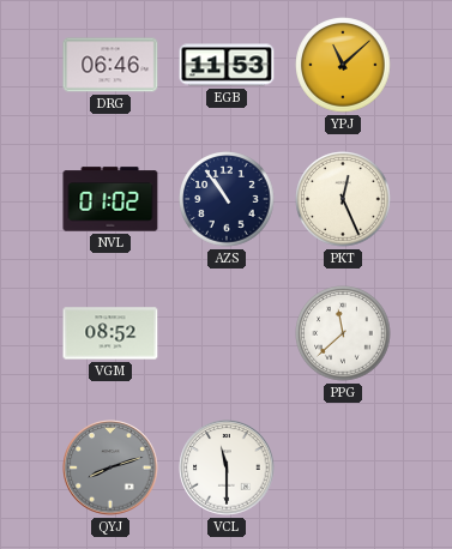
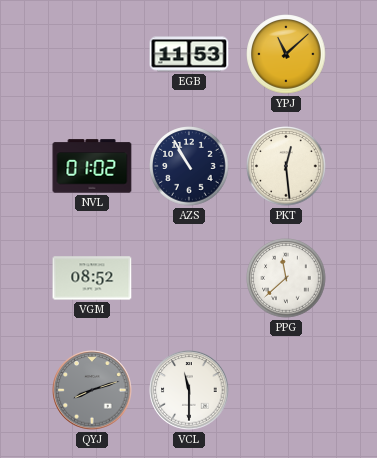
DRG: 06:46 -> none (110, 65)
AZS: 10:54 -> 10:55 (189, 166)
PKT: 12:26 -> 12:29 (286, 166)
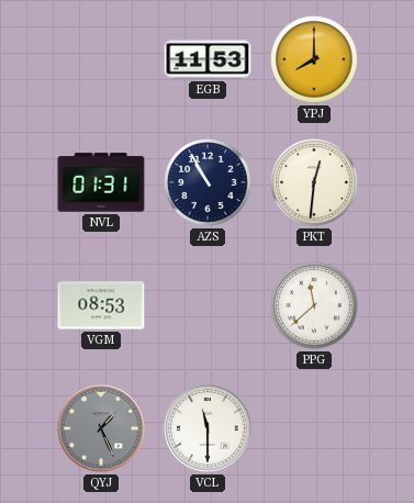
YPJ: 11:08 -> 8:00 (314, 59)
NVL: 01:02 -> 01:31 (101, 182)
PKT: 12:29 -> 12:31 (314, 182)
VGM: 08:52 -> 08:53 (101, 305)
QYJ: 8:12 -> 1:26 (101, 428)
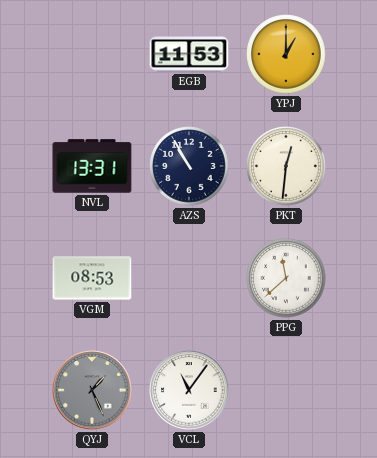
YPJ: 8:00 -> 1:00 (286, 54)
NVL: 01:31 -> 13:31 (92, 166)
VCL: 11:30 -> 11:06 (189, 390)
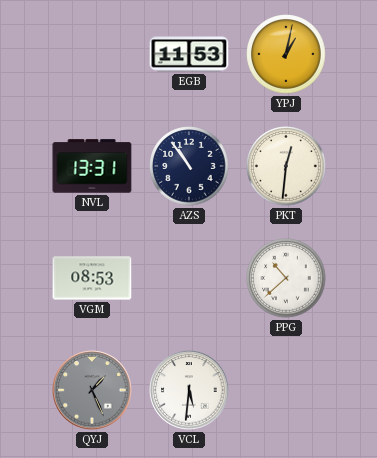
YPJ: 1:00 -> 1:02 (286, 54)
AZS: 10:55 -> 10:54 (189, 166)
PPG: 11:38 -> 10:38 (286, 278)
VCL: 11:06 -> 5:31 (189, 390)
